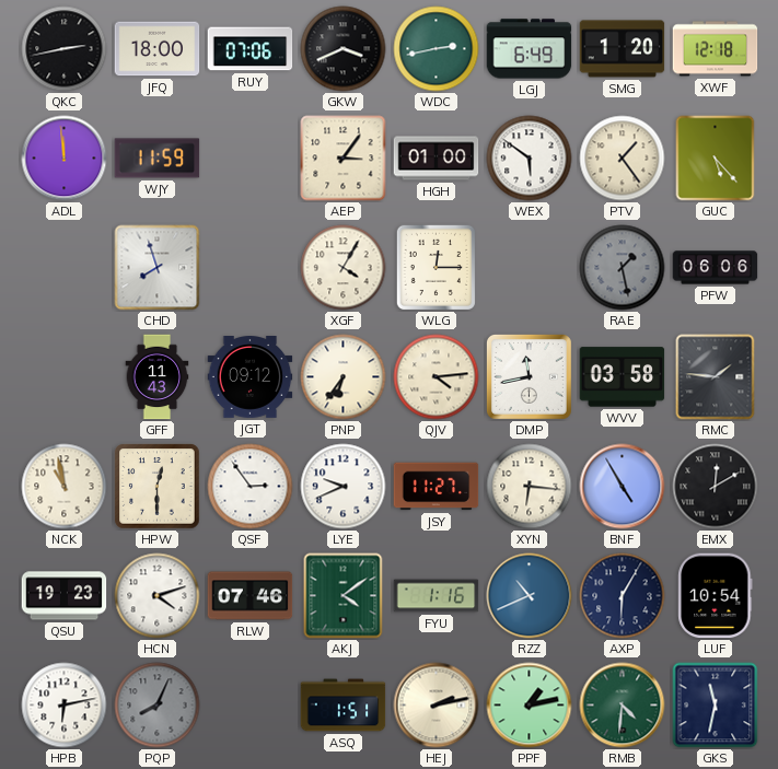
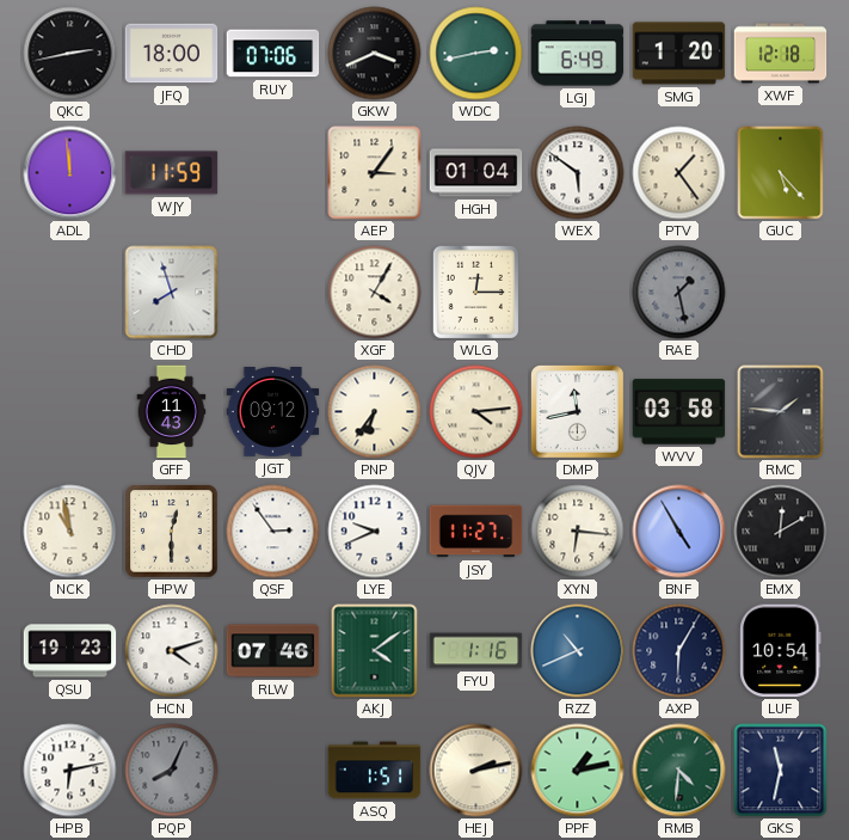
HGH: 01:00 -> 01:04 (476, 173)
PFW: 06:06 -> none (716, 268)
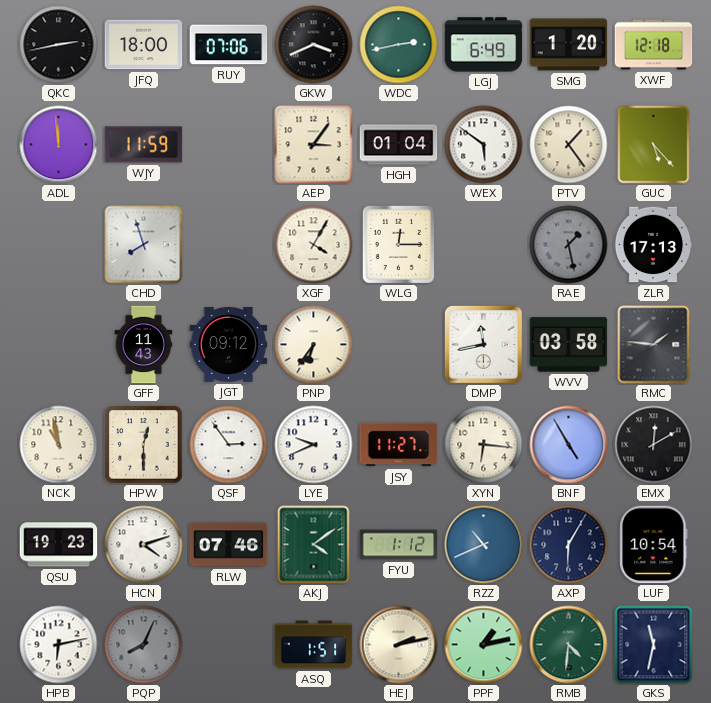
ZLR: none -> 17:13 (653, 245)
QJV: 4:14 -> none (476, 412)
FYU: 1:16 -> 1:12 (399, 545)
